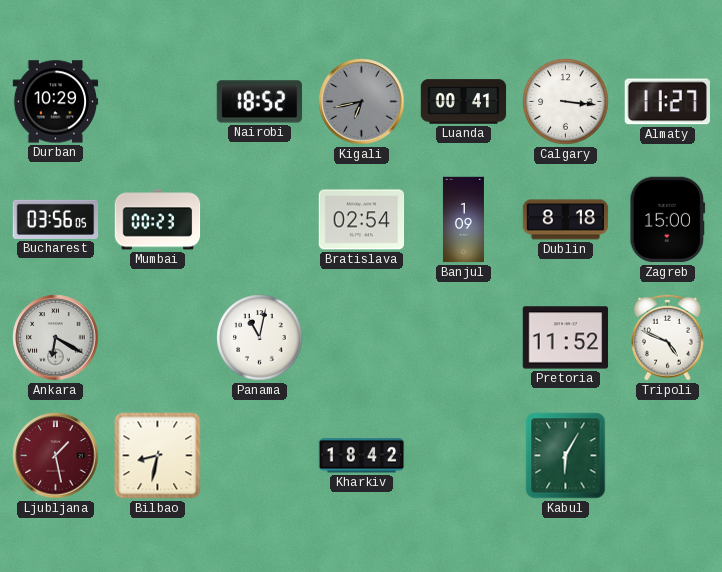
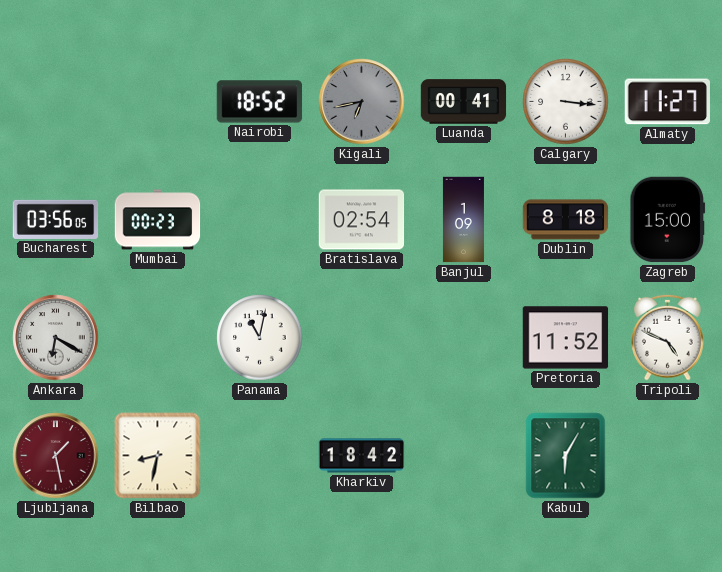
Durban: 10:29 -> none (56, 102)
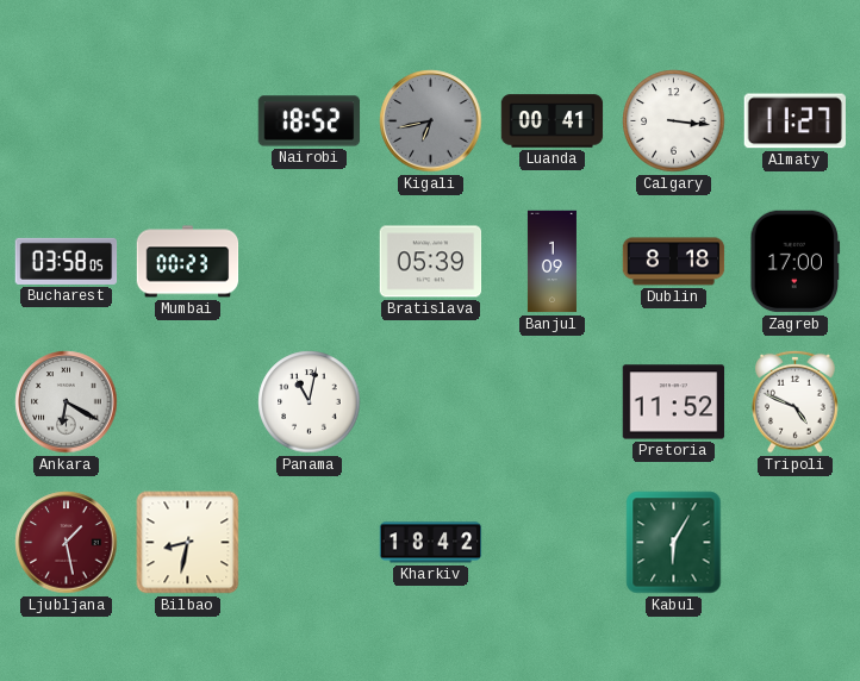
Bucharest: 03:56 -> 03:58 (67, 261)
Bratislava: 02:54 -> 05:39 (431, 262)
Zagreb: 15:00 -> 17:00 (796, 262)
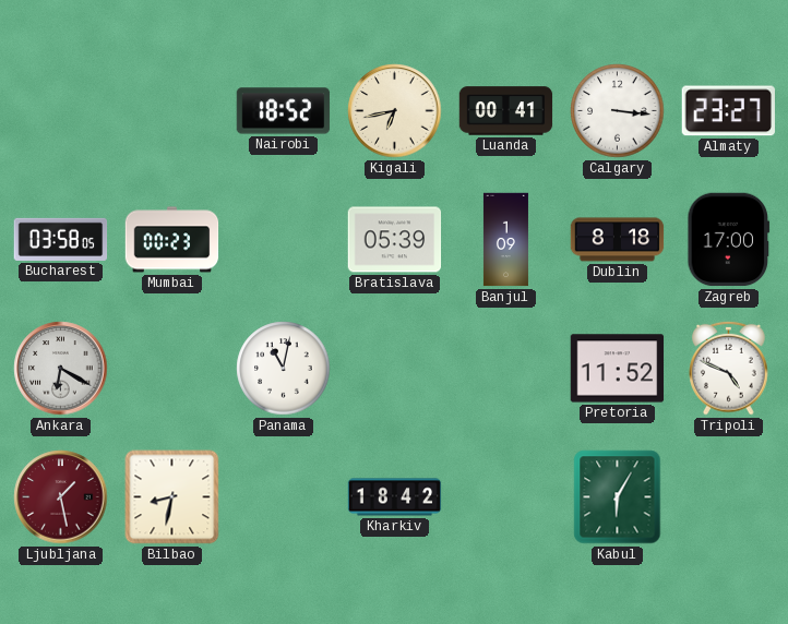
Kigali dial: grey -> cream (395, 111)
Almaty: 11:27 -> 23:27 (728, 111)
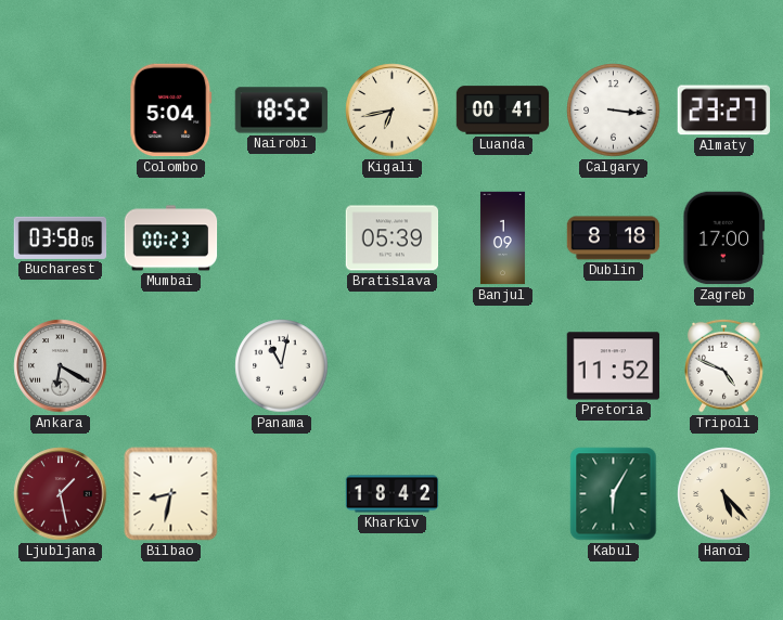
Colombo: none -> 5:04 (171, 111)
Hanoi: none -> 5:23 (724, 494)
